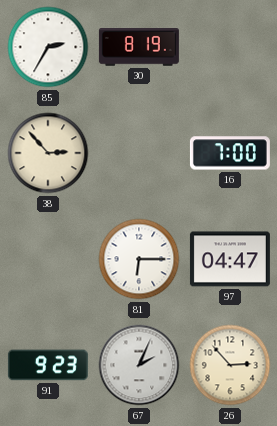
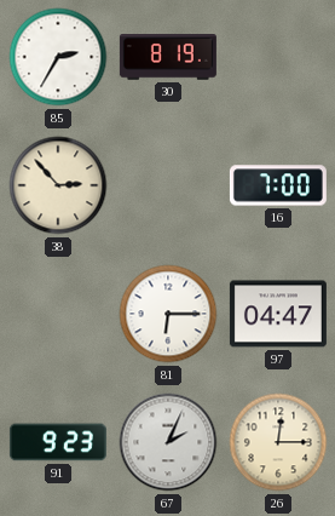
26: 2:53 -> 12:15 (278, 442)
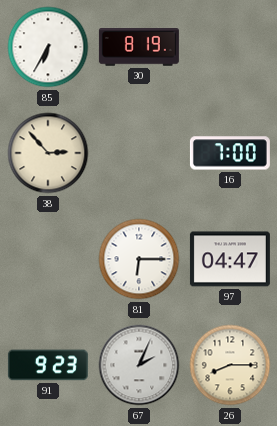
85: 2:35 -> 6:35 (48, 47)
26: 12:15 -> 8:15 (230, 365)
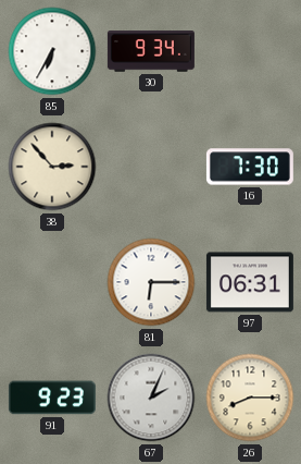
30: 8:19 -> 9:34 (151, 51)
16: 7:00 -> 7:30 (250, 167)
97: 04:47 -> 06:31 (250, 282)
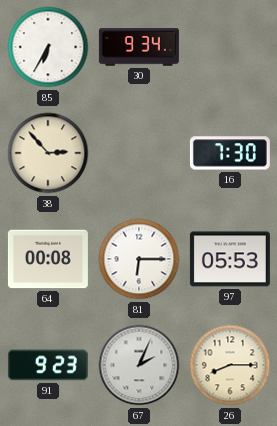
64: none -> 00:08 (48, 259)
97: 06:31 -> 05:53 (230, 259)
